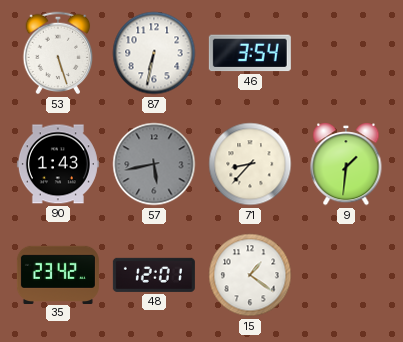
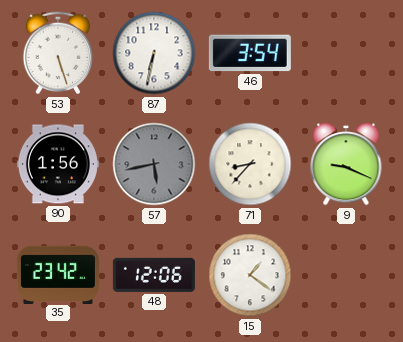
90: 1:43 -> 1:56 (58, 164)
9: 1:31 -> 9:19 (346, 165)
48: 12:01 -> 12:06 (154, 275)
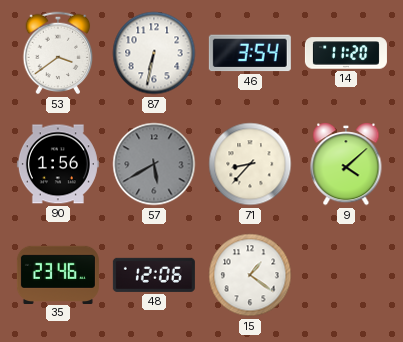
53: 5:27 -> 3:39 (58, 53)
14: none -> 11:20 (346, 53)
57: 5:43 -> 5:40 (154, 164)
9: 9:19 -> 4:08 (346, 165)
35: 23:42 -> 23:46 (58, 274)
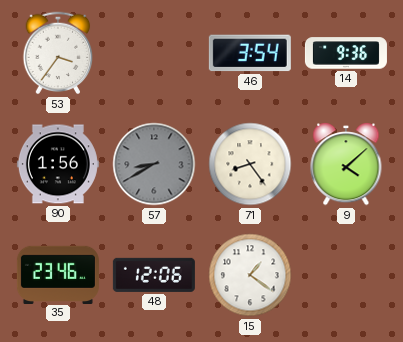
53: 3:39 -> 3:36 (58, 53)
87: 6:32 -> none (154, 53)
14: 11:20 -> 9:36 (346, 53)
57: 5:40 -> 8:40 (154, 164)
71: 8:37 -> 8:24 (250, 164)
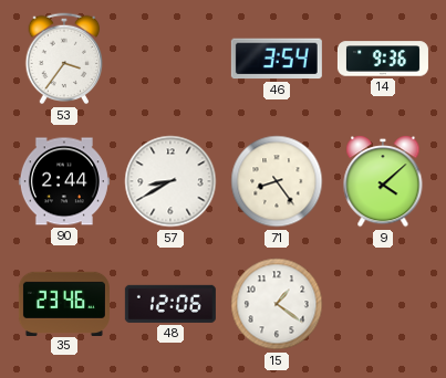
90: 1:56 -> 2:44 (64, 181)
57 dial: grey -> white (170, 181)
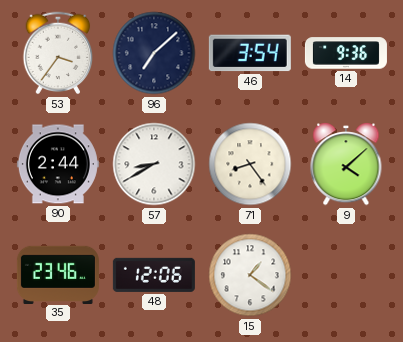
96: none -> 7:08 (154, 53)
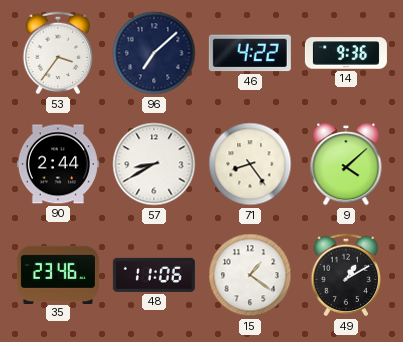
46: 3:54 -> 4:22 (250, 53)
48: 12:06 -> 11:06 (154, 275)
49: none -> 1:10 (346, 275)
